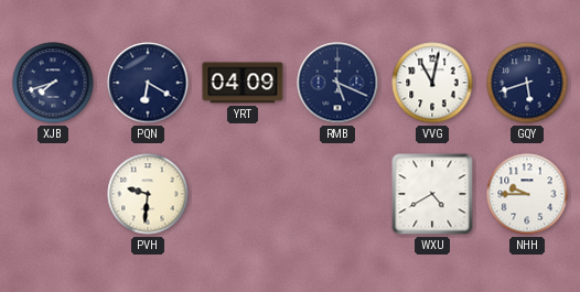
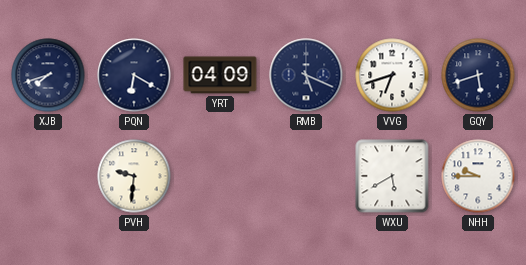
VVG: 11:02 -> 6:42 (392, 75)
WXU: 4:40 -> 5:40 (392, 176)
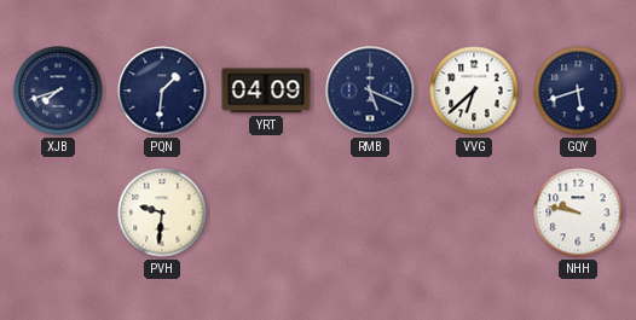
PQN: 6:20 -> 1:31 (162, 91)
VVG: 6:42 -> 6:38 (474, 91)
WXU: 5:40 -> none (392, 176)
NHH: 9:45 -> 9:47 (578, 213)
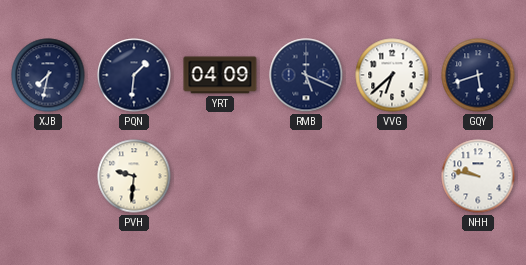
XJB: 7:42 -> 7:32 (48, 75)
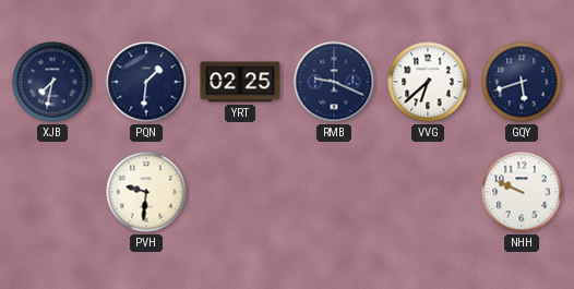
YRT: 04:09 -> 02:25 (240, 82)
RMB: 5:19 -> 9:19 (334, 82)
NHH: 9:47 -> 9:49 (522, 192)
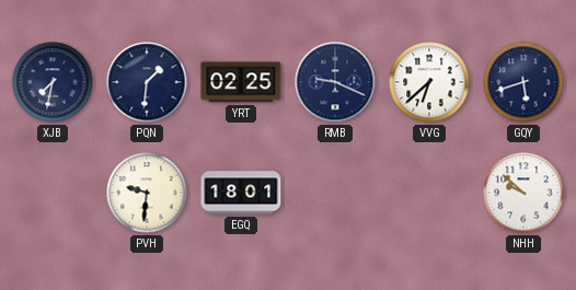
EGQ: none -> 18:01 (241, 193)
NHH: 9:49 -> 9:52 (523, 193)
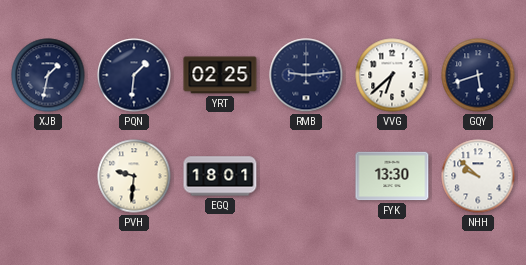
XJB: 7:32 -> 1:32 (48, 75)
RMB: 9:19 -> 9:14 (306, 75)
FYK: none -> 13:30 (392, 176)
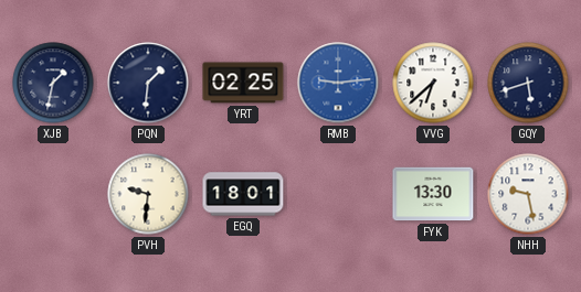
RMB dial: navy -> blue (338, 83)
NHH: 9:52 -> 9:28 (528, 194)
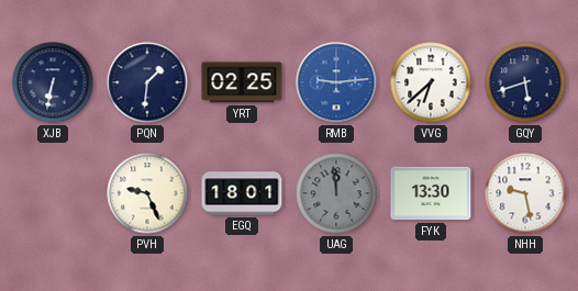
XJB: 1:32 -> 6:32 (53, 82)
PVH: 9:31 -> 9:26 (147, 193)
UAG: none -> 11:59 (336, 193)
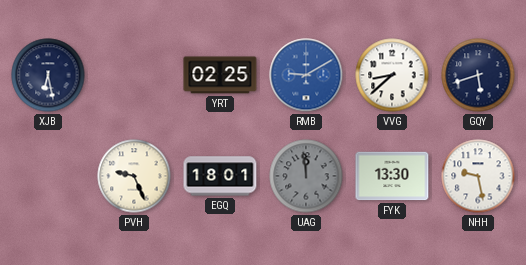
XJB: 6:32 -> 6:28 (48, 75)
PQN: 1:31 -> none (147, 82)
RMB: 9:14 -> 9:10 (306, 75)
VVG: 6:38 -> 8:38 (392, 75)
